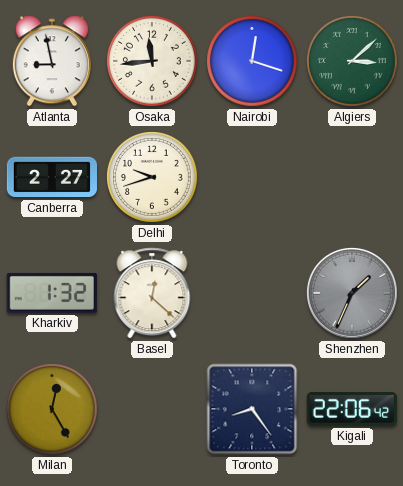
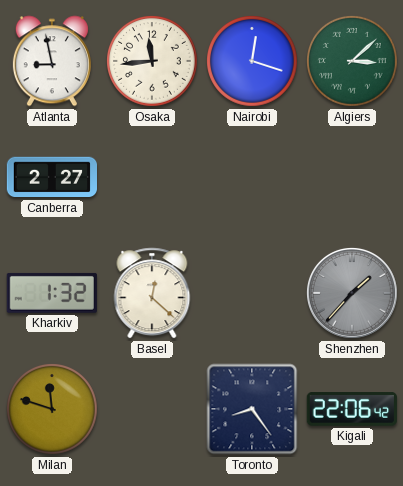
Delhi: 9:42 -> none (153, 178)
Shenzhen: 1:34 -> 1:37 (352, 293)
Milan: 12:25 -> 11:48 (53, 410)
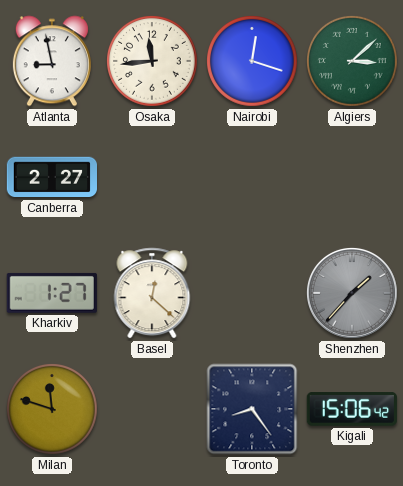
Kharkiv: 1:32 -> 1:27 (52, 293)
Kigali: 22:06 -> 15:06 (352, 410)
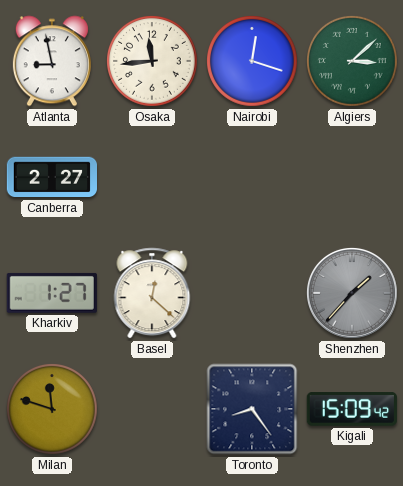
Kigali: 15:06 -> 15:09 (352, 410)
